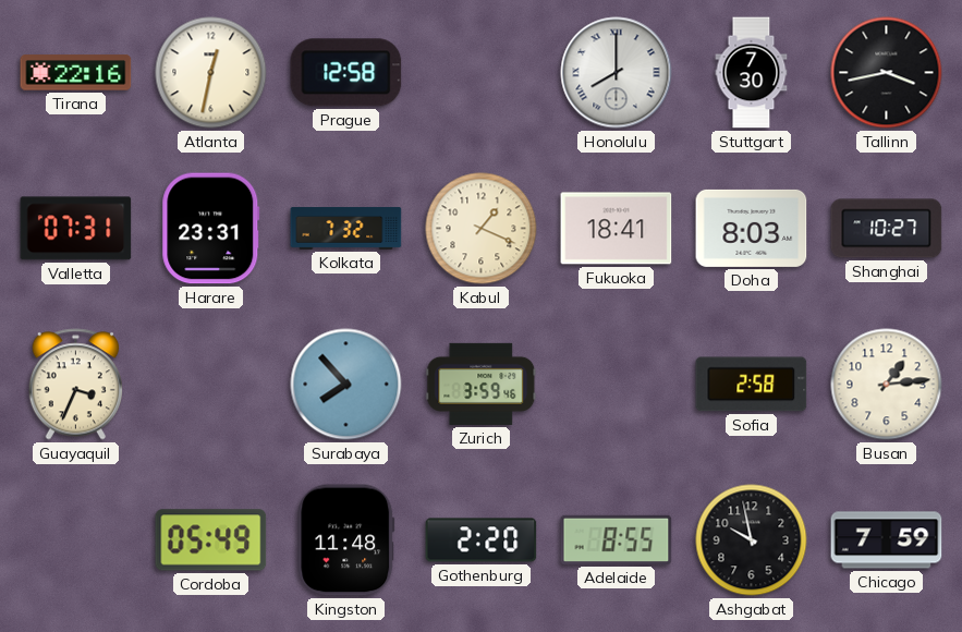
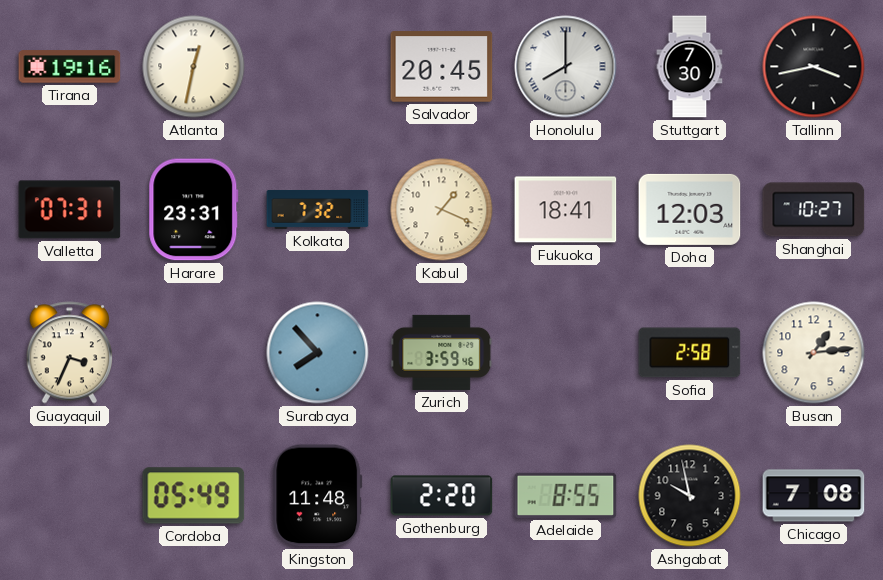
Tirana: 22:16 -> 19:16 (70, 67)
Prague: 12:58 -> none (346, 73)
Salvador: none -> 20:45 (442, 67)
Doha: 8:03 -> 12:03 (690, 209)
Chicago: 7:59 -> 7:08 (814, 496)
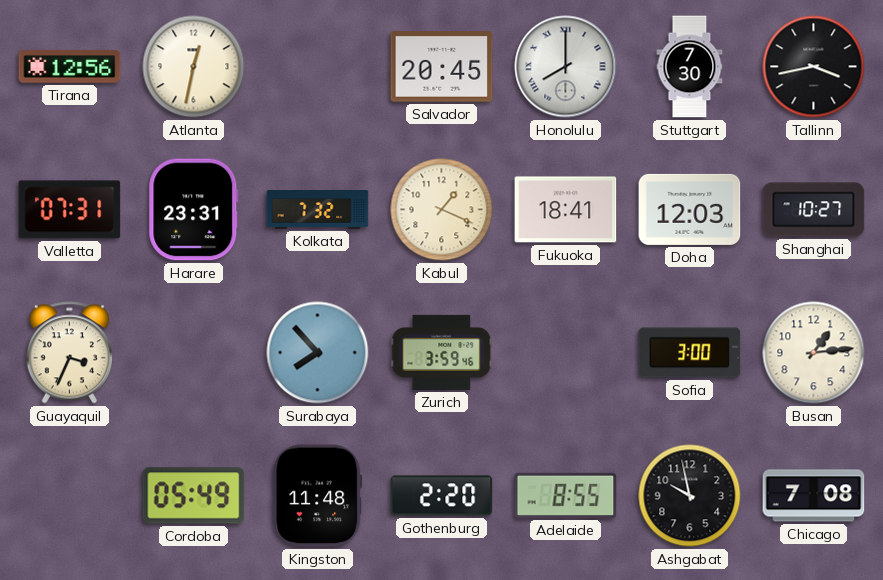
Tirana: 19:16 -> 12:56 (70, 67)
Sofia: 2:58 -> 3:00 (690, 353)
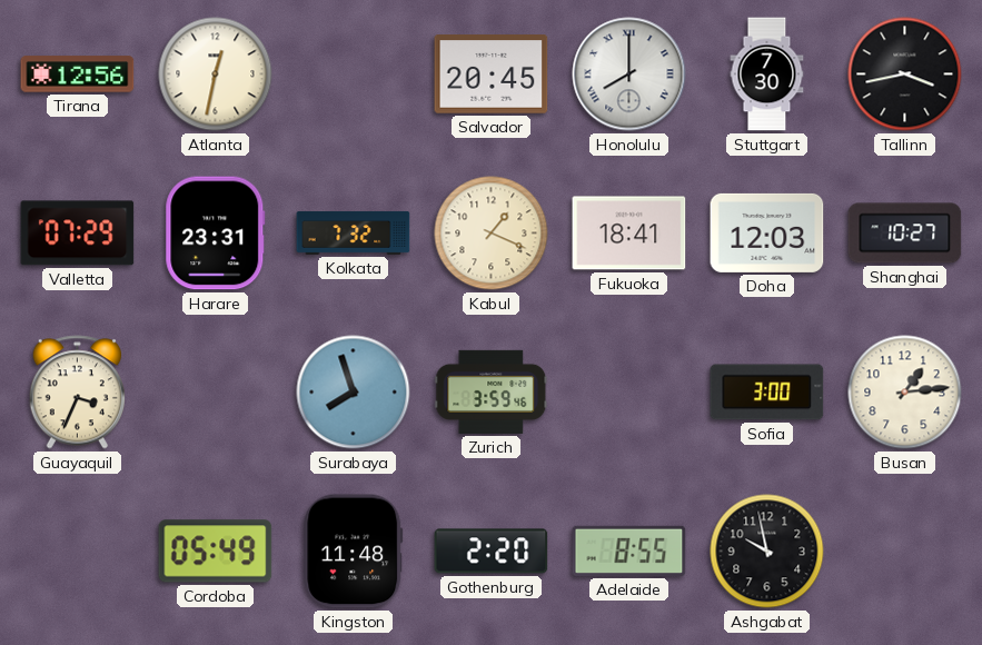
Valletta: 07:31 -> 07:29 (78, 234)
Surabaya: 7:53 -> 7:57 (354, 393)
Chicago: 7:08 -> none (814, 496)
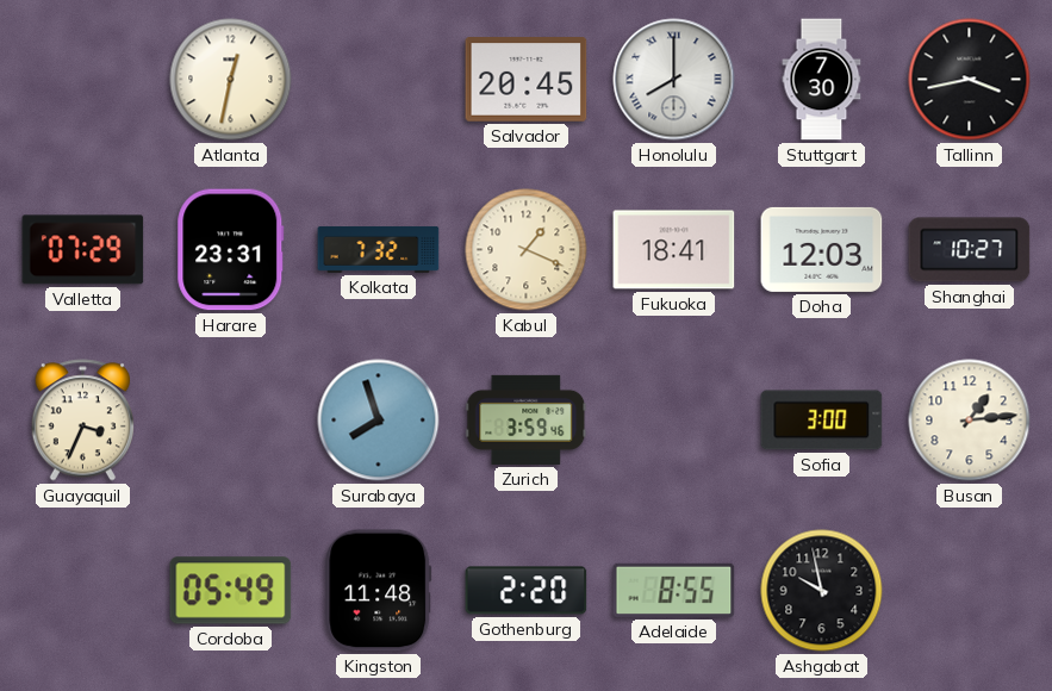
Tirana: 12:56 -> none (78, 75)
